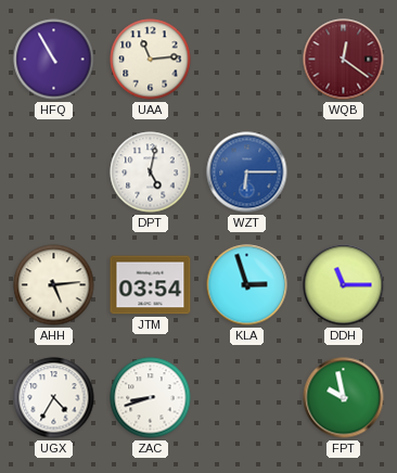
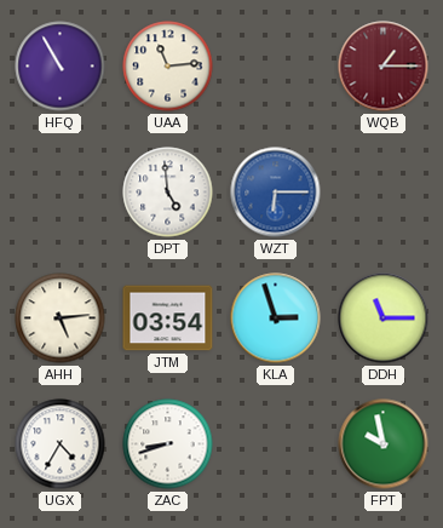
WQB: 12:21 -> 1:15 (384, 67)
DPT: 5:02 -> 4:59 (168, 193)
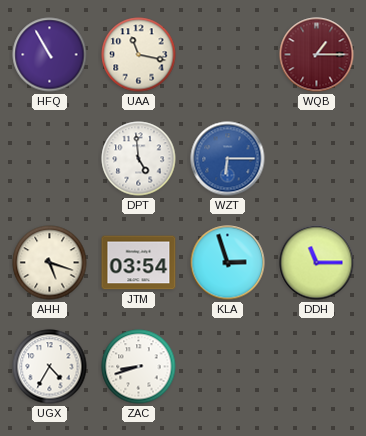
UAA: 11:14 -> 11:17 (139, 55)
AHH: 5:14 -> 5:18 (50, 263)
FPT: 9:58 -> none (384, 444)
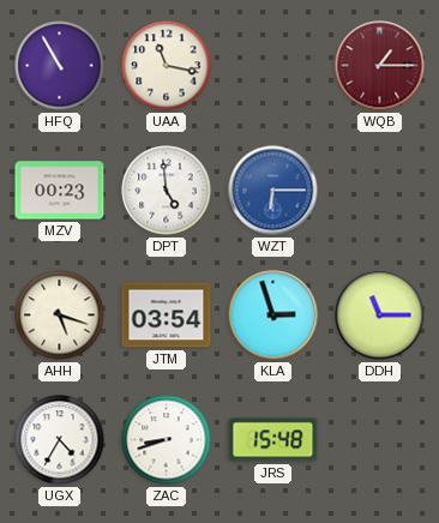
MZV: none -> 00:23 (60, 191)
JRS: none -> 15:48 (273, 440)
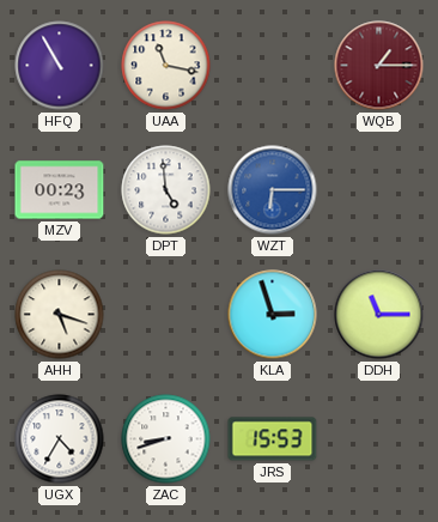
JTM: 03:54 -> none (167, 315)
JRS: 15:48 -> 15:53 (273, 439)
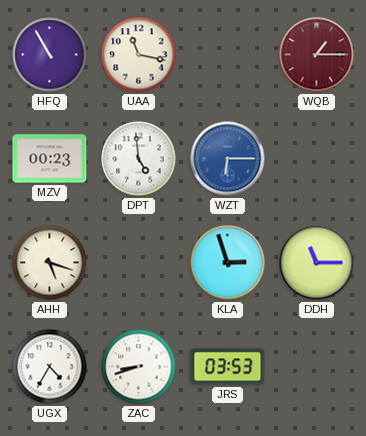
JRS: 15:53 -> 03:53 (228, 367)
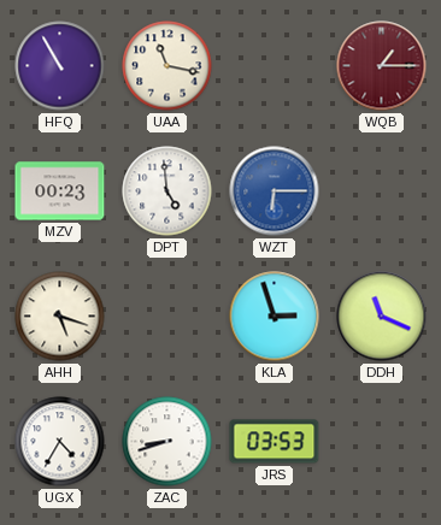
DDH: 11:15 -> 11:19 (382, 317)
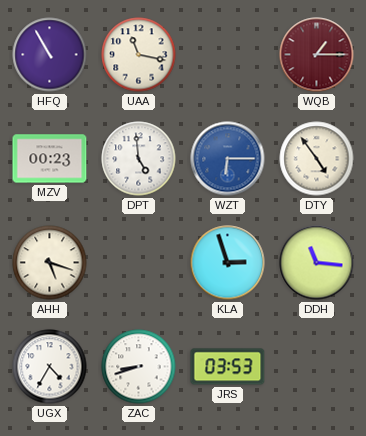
DTY: none -> 4:54 (317, 159)
DDH: 11:19 -> 11:16 (317, 263)
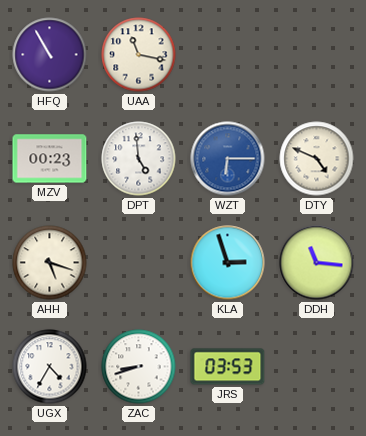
WQB: 1:15 -> none (317, 55)
DTY: 4:54 -> 4:49 (317, 159)
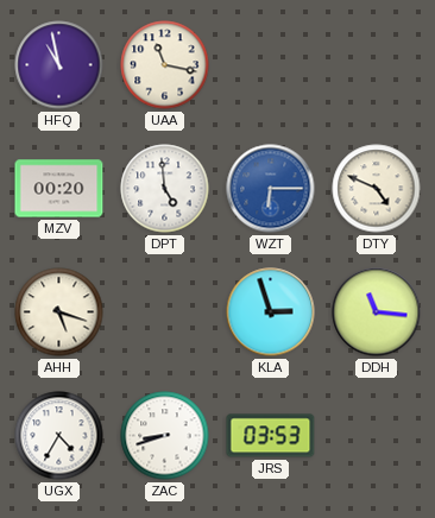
HFQ: 10:55 -> 10:58 (59, 65)
MZV: 00:23 -> 00:20 (59, 189)
